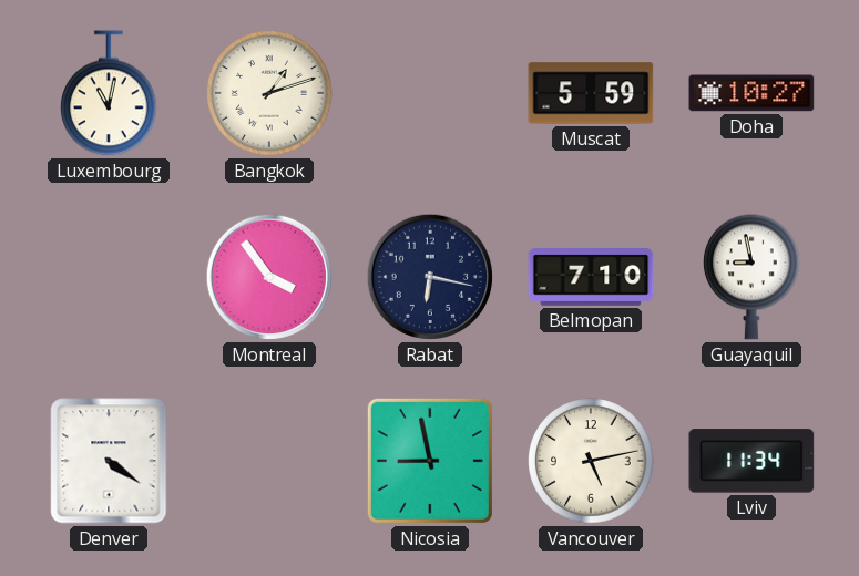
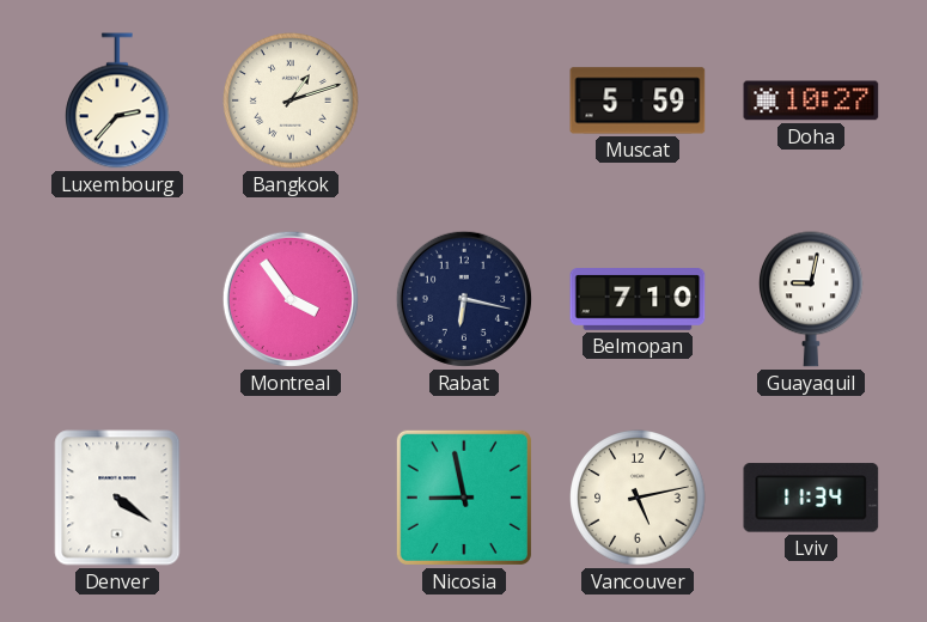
Luxembourg: 11:02 -> 2:37 (118, 100)
Guayaquil: 8:58 -> 9:02 (812, 299)
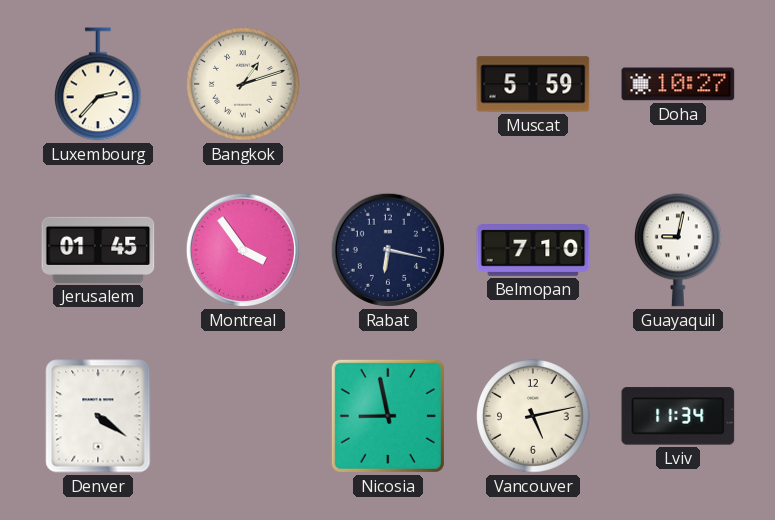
Jerusalem: none -> 01:45 (98, 250)
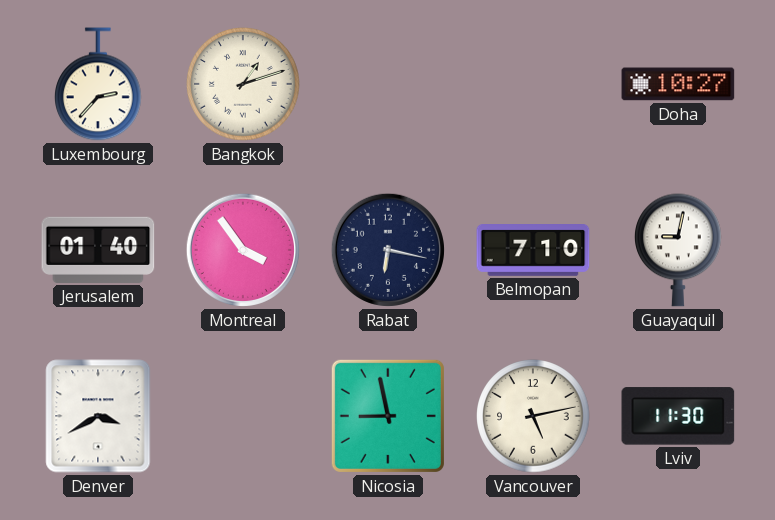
Muscat: 5:59 -> none (533, 84)
Jerusalem: 01:45 -> 01:40 (98, 250)
Denver: 4:21 -> 3:40 (98, 416)
Lviv: 11:34 -> 11:30 (678, 416)
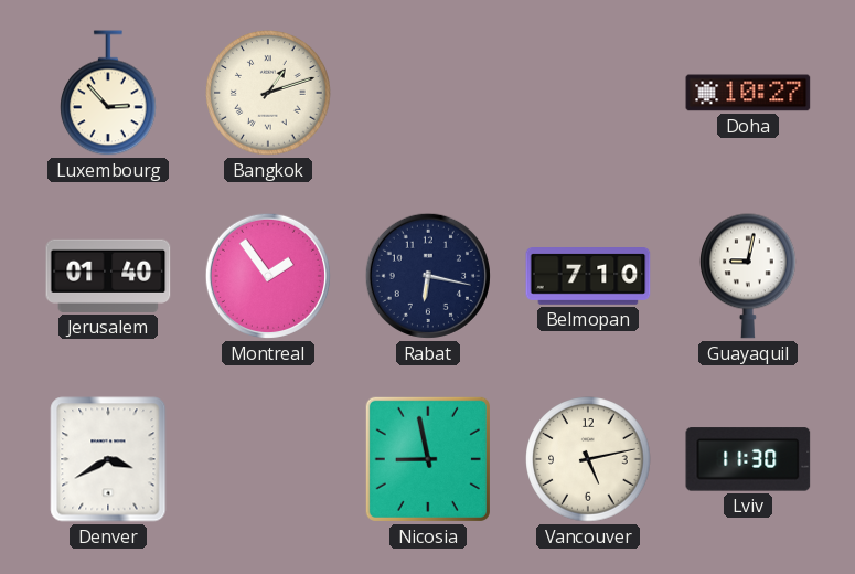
Luxembourg: 2:37 -> 2:53 (109, 93)
Montreal: 3:54 -> 1:54 (268, 276)
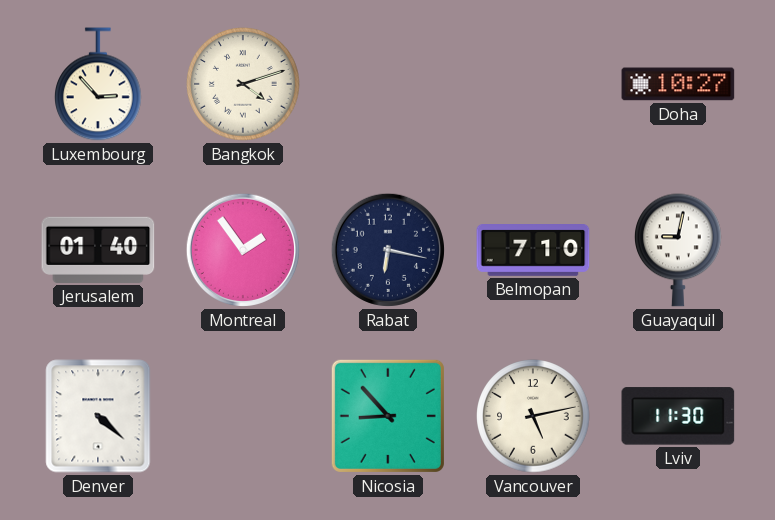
Bangkok: 1:12 -> 4:12 (243, 84)
Denver: 3:40 -> 4:22 (98, 416)
Nicosia: 8:58 -> 8:53 (388, 416)
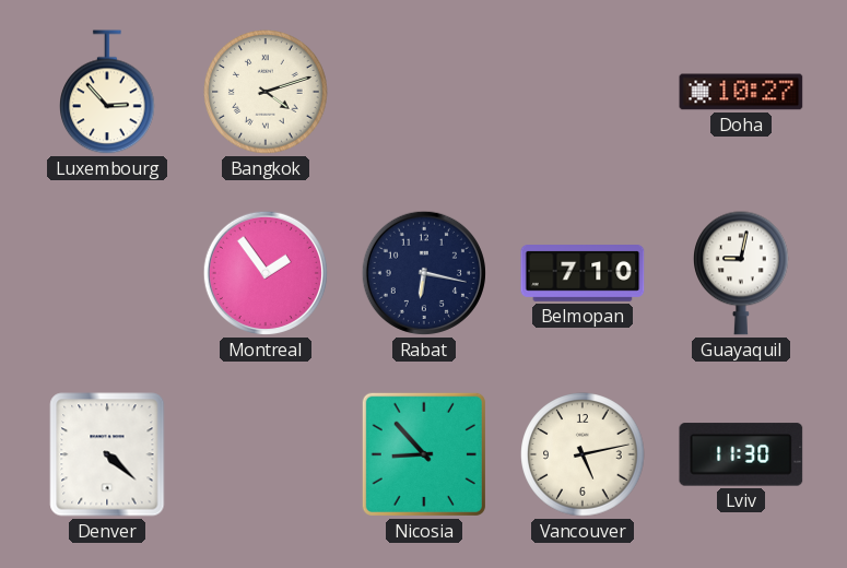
Jerusalem: 01:40 -> none (98, 250)
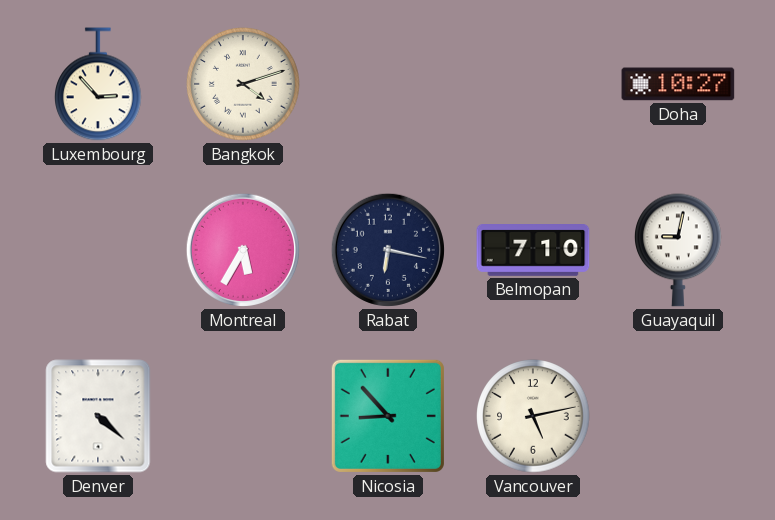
Montreal: 1:54 -> 5:35 (243, 250)
Lviv: 11:30 -> none (741, 454)
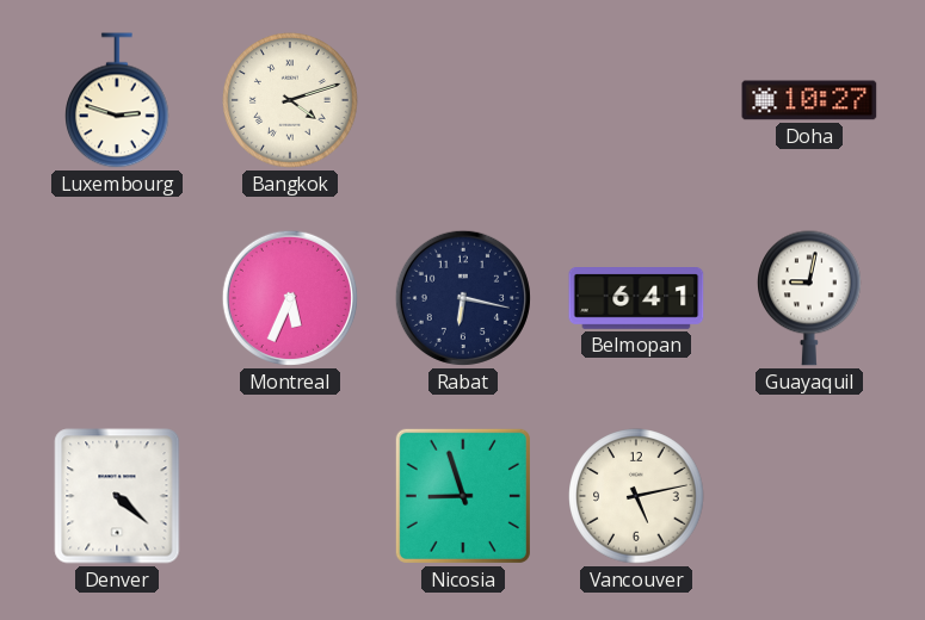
Luxembourg: 2:53 -> 2:48 (118, 100)
Montreal: 5:35 -> 5:34 (290, 298)
Belmopan: 7:10 -> 6:41 (636, 299)
Nicosia: 8:53 -> 8:57 (463, 496)
